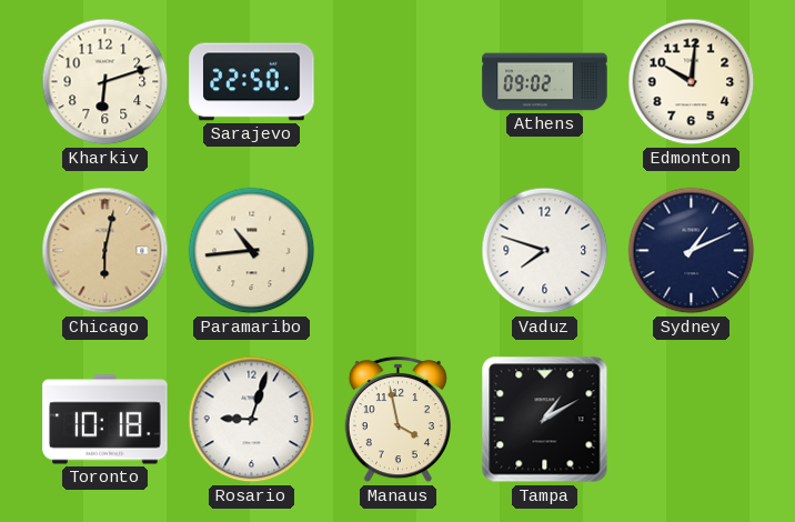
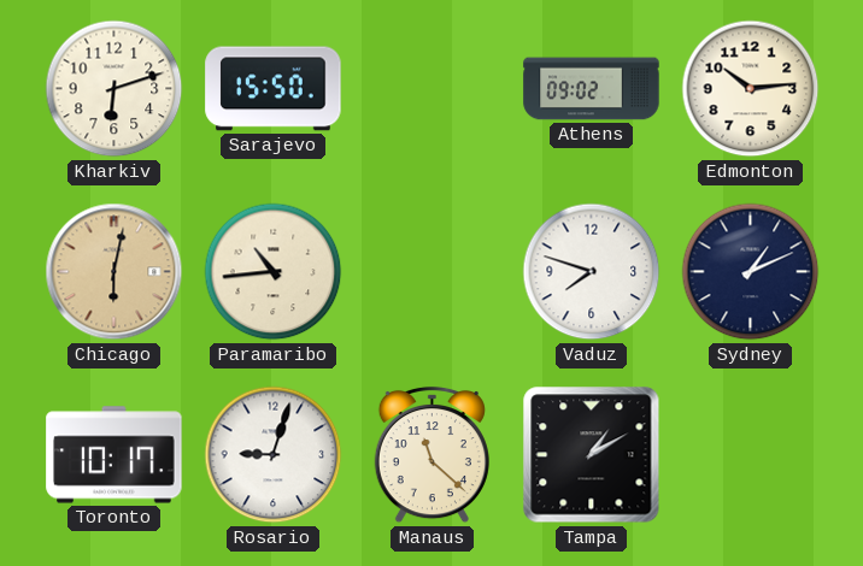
Sarajevo: 22:50 -> 15:50 (274, 89)
Edmonton: 10:01 -> 10:14 (751, 89)
Toronto: 10:18 -> 10:17 (115, 455)
Manaus: 3:58 -> 11:22 (431, 455)
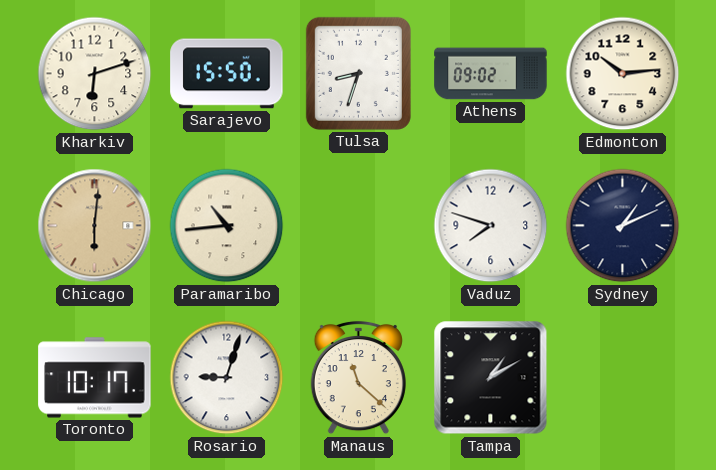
Tulsa: none -> 8:33 (358, 73)
Chicago: 6:02 -> 6:01 (95, 226)
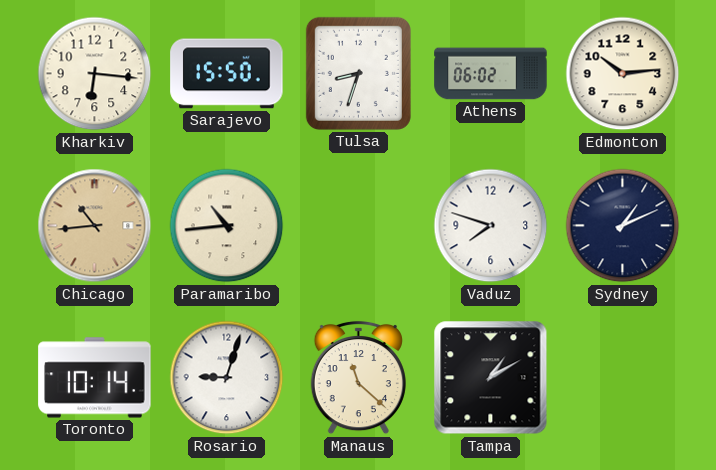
Kharkiv: 6:12 -> 6:16 (95, 74)
Athens: 09:02 -> 06:02 (491, 74)
Chicago: 6:01 -> 10:44 (95, 226)
Toronto: 10:17 -> 10:14 (95, 378)
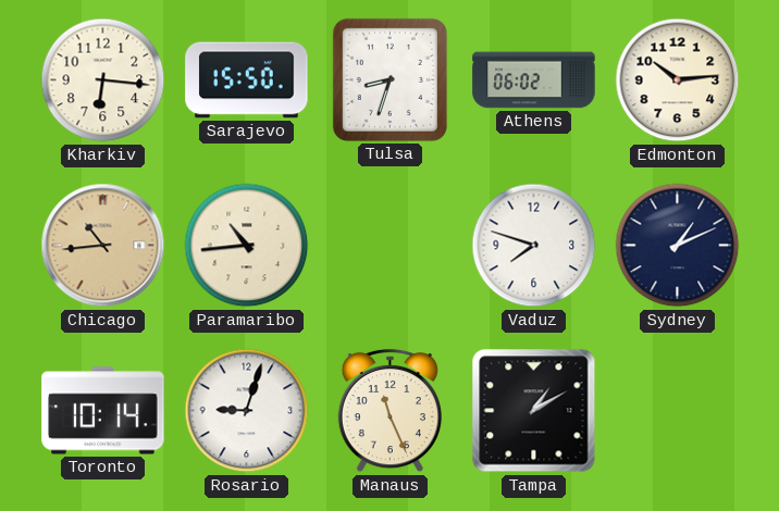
Manaus: 11:22 -> 11:26 (389, 411)
